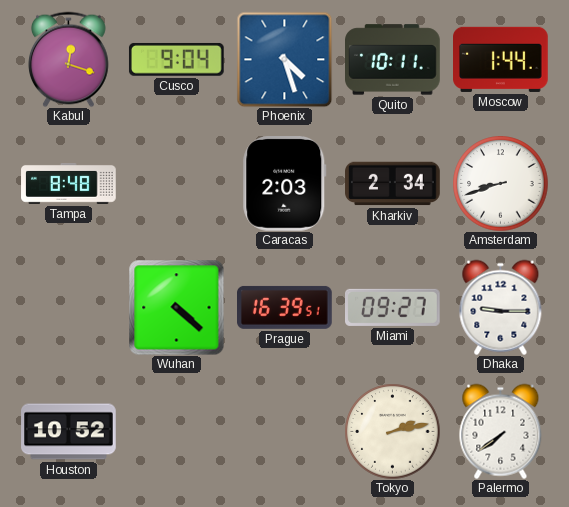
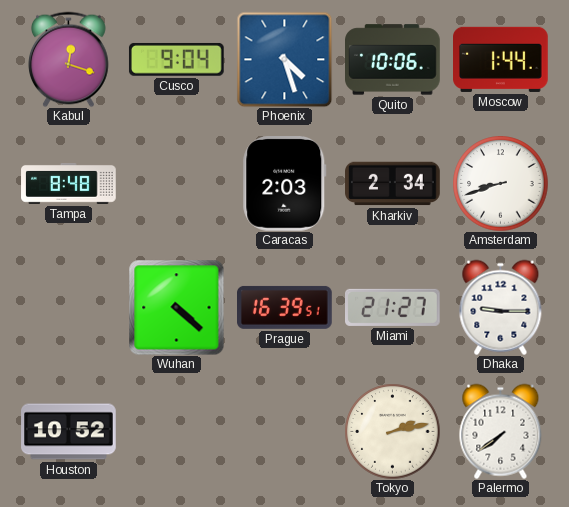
Quito: 10:11 -> 10:06 (393, 60)
Miami: 09:27 -> 21:27 (393, 307)
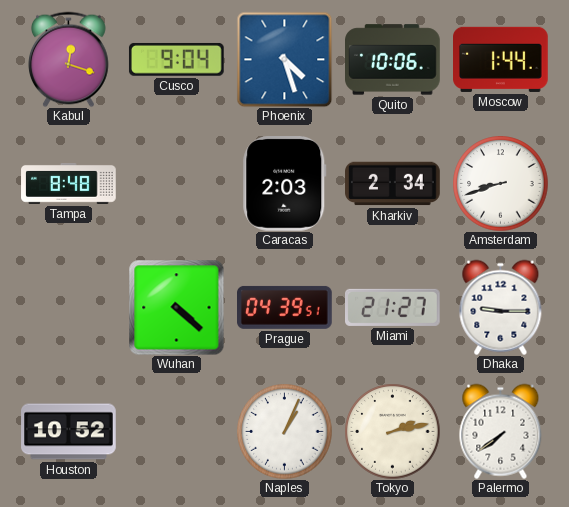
Prague: 16:39 -> 04:39 (285, 307)
Naples: none -> 1:04 (284, 431)
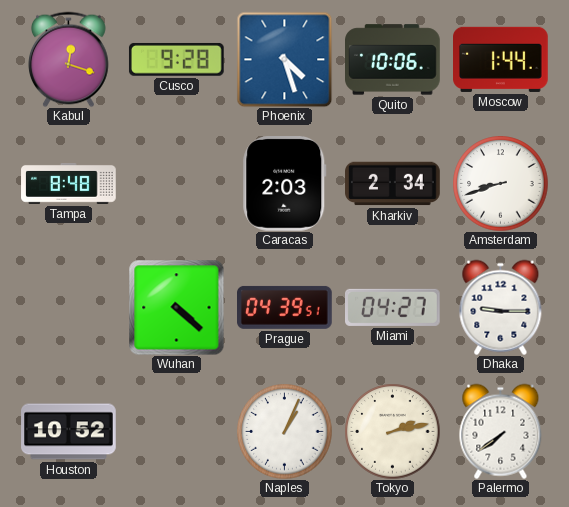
Cusco: 9:04 -> 9:28 (176, 59)
Miami: 21:27 -> 04:27 (393, 307)
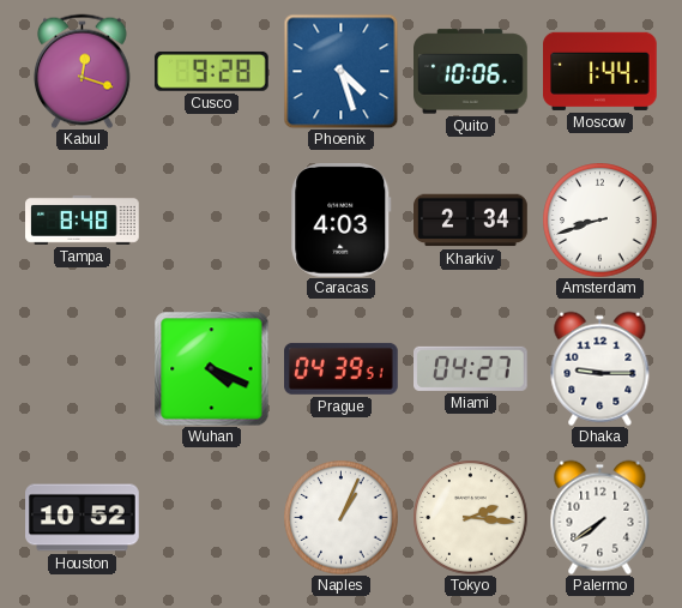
Caracas: 2:03 -> 4:03 (342, 221)
Wuhan: 4:22 -> 4:19 (211, 368)
Tokyo: 2:13 -> 2:16 (470, 517)
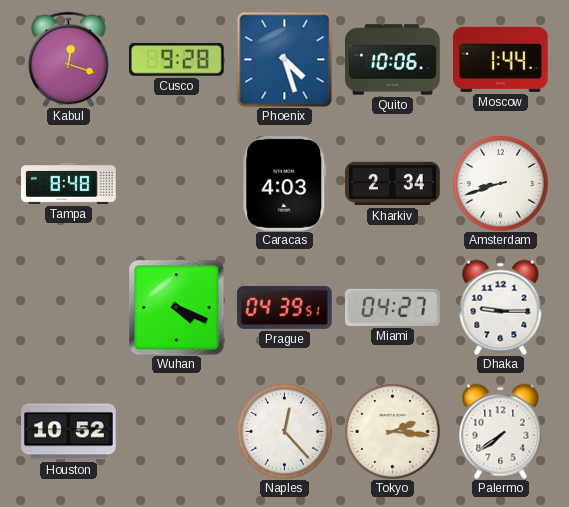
Naples: 1:04 -> 12:23 (284, 431)
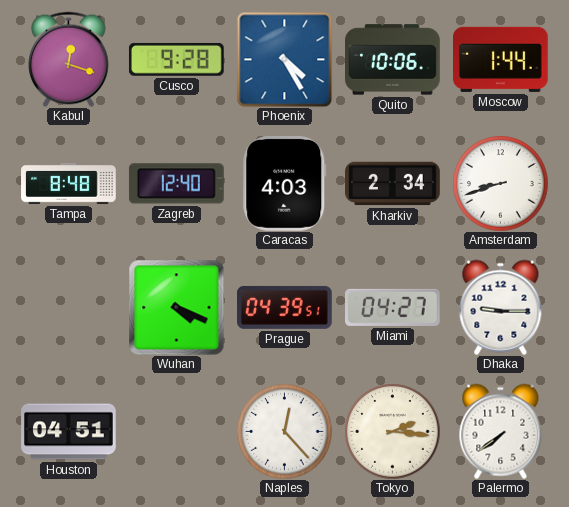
Phoenix: 4:27 -> 4:25 (284, 59)
Zagreb: none -> 12:40 (176, 184)
Houston: 10:52 -> 04:51 (69, 432)
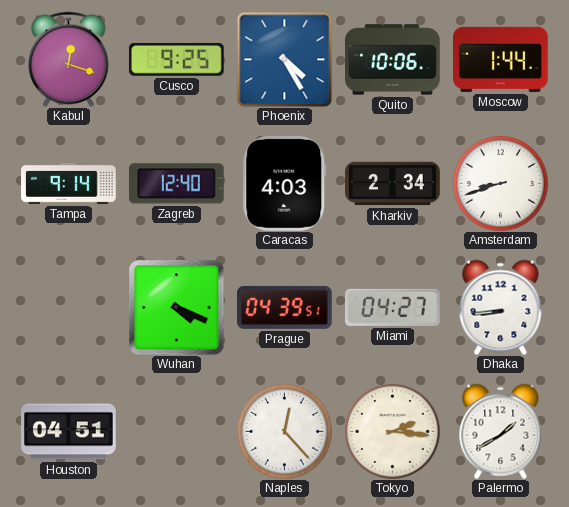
Cusco: 9:28 -> 9:25 (176, 59)
Tampa: 8:48 -> 9:14 (69, 183)
Dhaka: 9:15 -> 8:44 (501, 307)
Palermo: 7:39 -> 1:40 (501, 431)
